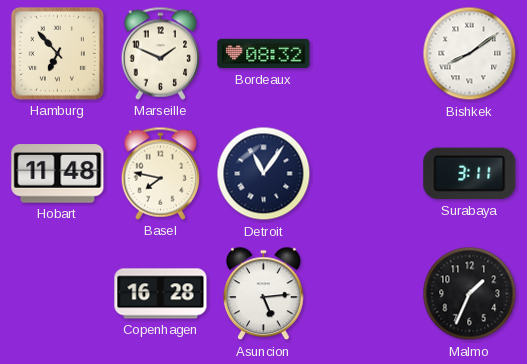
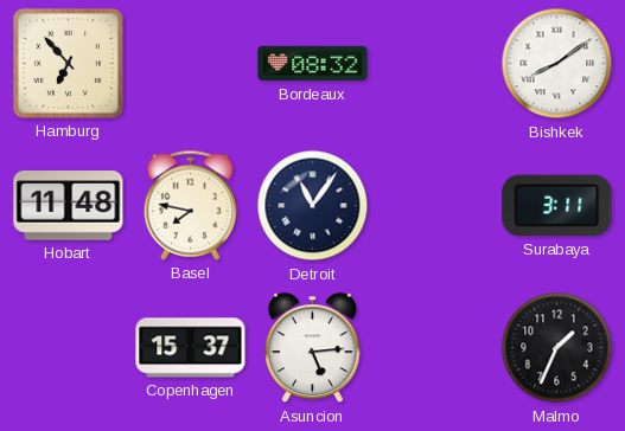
Marseille: 1:49 -> none (161, 53)
Copenhagen: 16:28 -> 15:37 (191, 348)
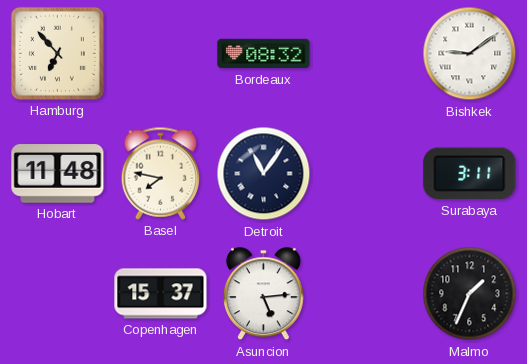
Bishkek: 8:09 -> 9:09 (470, 54)
